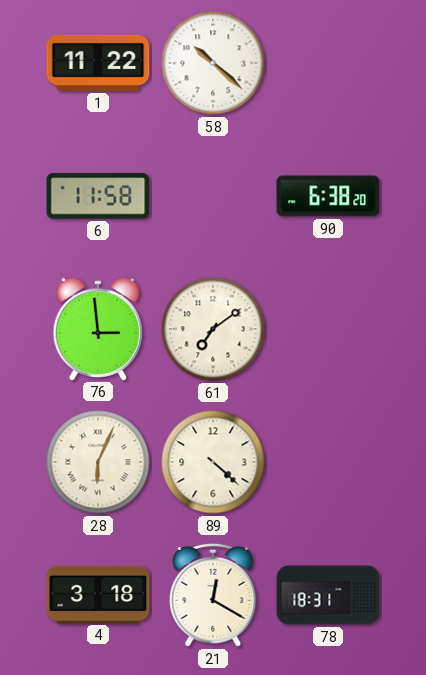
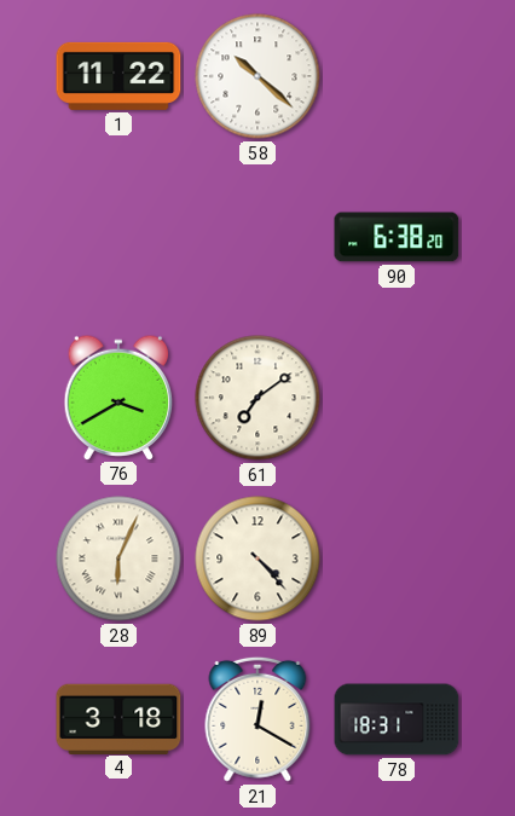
6: 11:58 -> none (98, 196)
76: 2:59 -> 3:40 (118, 397)
89: 4:22 -> 4:23 (257, 559)
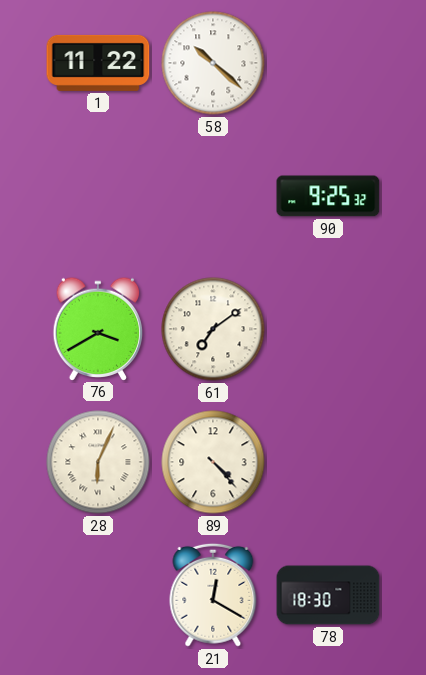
90: 6:38 -> 9:25 (328, 196)
4: 3:18 -> none (118, 718)
78: 18:31 -> 18:30 (328, 595)
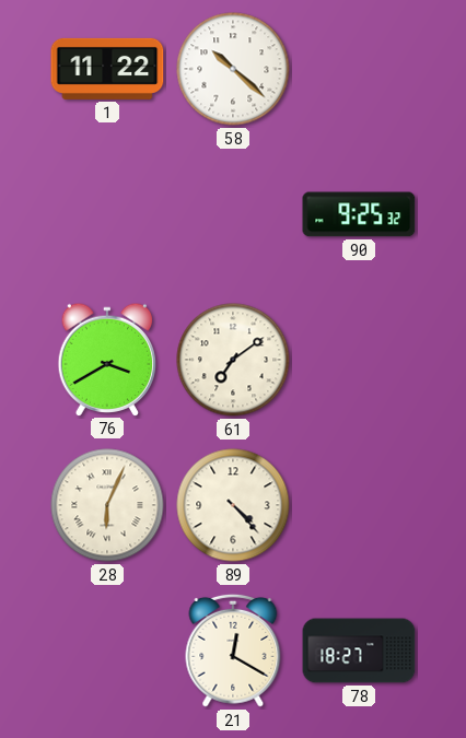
78: 18:30 -> 18:27 (359, 651)
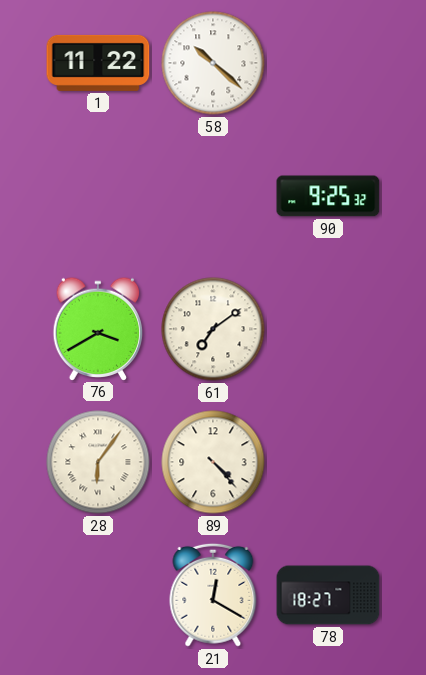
28: 6:04 -> 6:06 (98, 462)
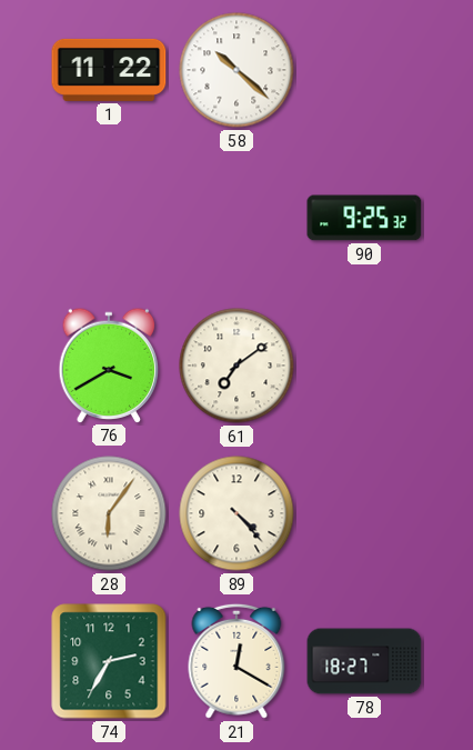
74: none -> 2:35 (109, 661)
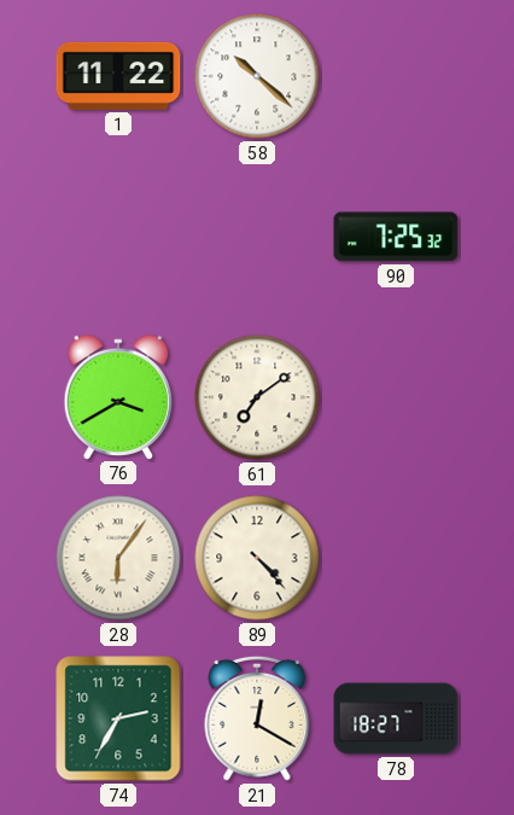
90: 9:25 -> 7:25 (396, 237)
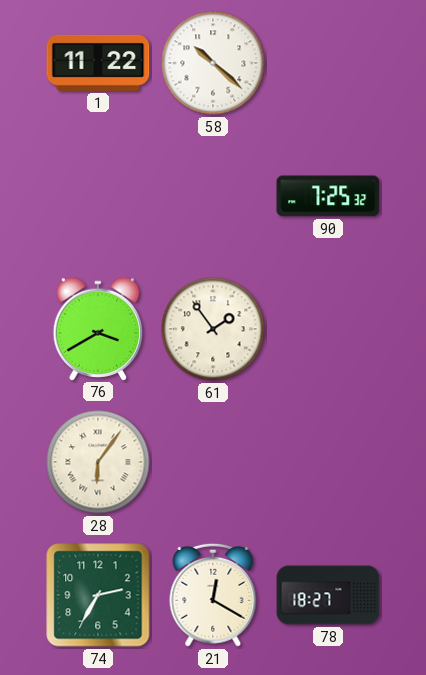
61: 7:09 -> 1:54 (213, 329)
89: 4:23 -> none (257, 558)
